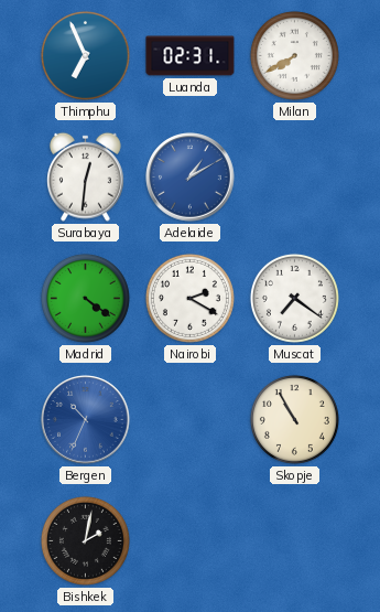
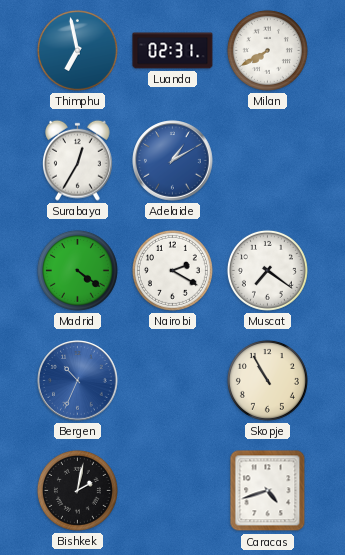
Thimphu: 6:56 -> 6:58 (77, 50)
Surabaya: 12:31 -> 12:35 (78, 160)
Caracas: none -> 4:42 (268, 491)
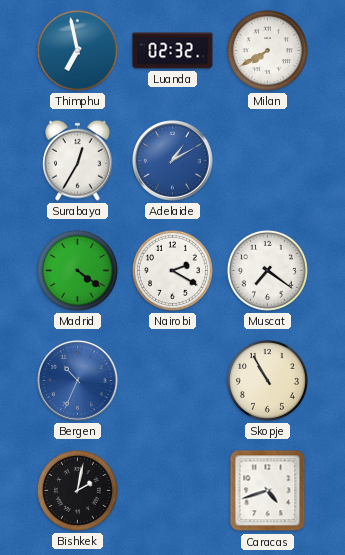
Luanda: 02:31 -> 02:32 (173, 51)
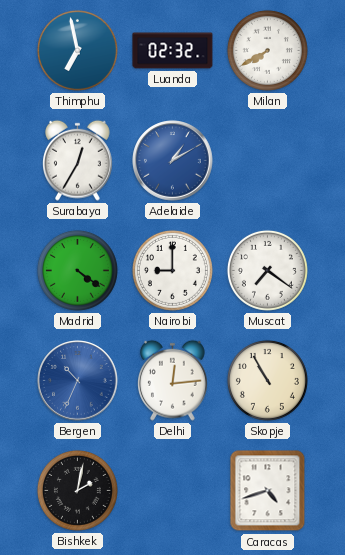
Nairobi: 2:20 -> 9:00 (172, 270)
Delhi: none -> 12:14 (173, 380)
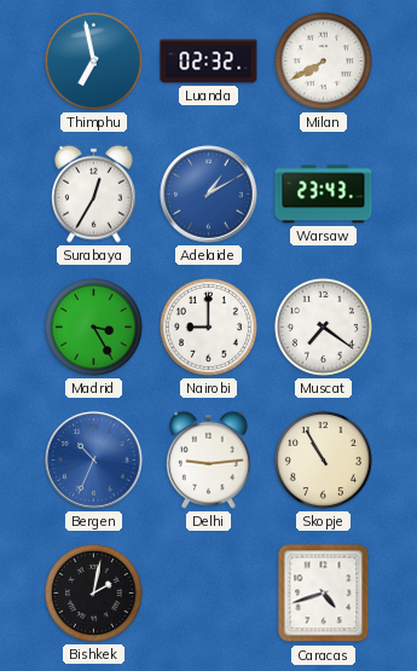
Warsaw: none -> 23:43 (324, 195)
Madrid: 4:21 -> 3:25 (93, 326)
Delhi: 12:14 -> 9:14 (209, 459)
